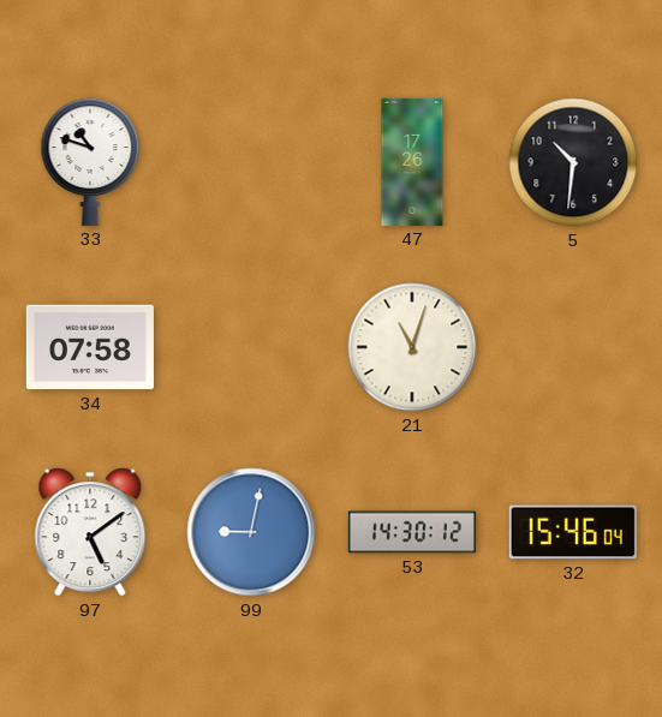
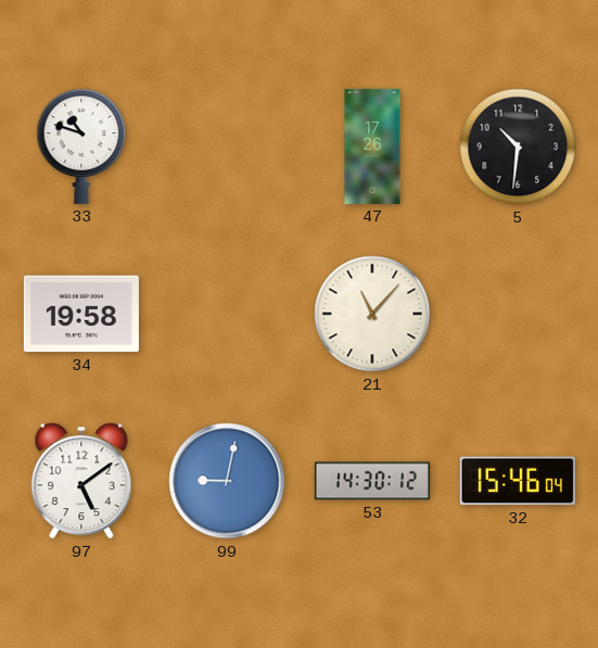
34: 07:58 -> 19:58 (81, 314)
21: 11:03 -> 11:07 (372, 314)
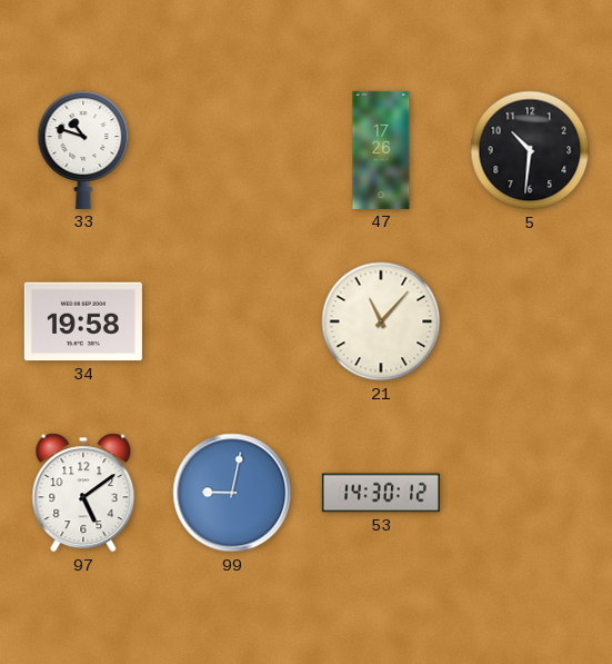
32: 15:46 -> none (518, 481)
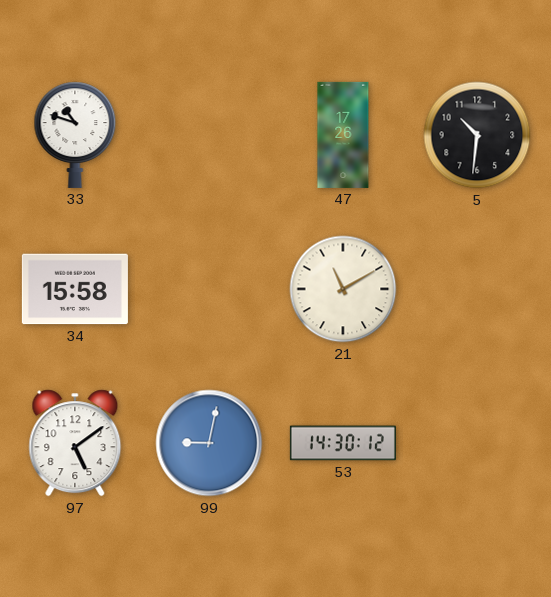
34: 19:58 -> 15:58 (75, 289)
21: 11:07 -> 11:10 (343, 289)
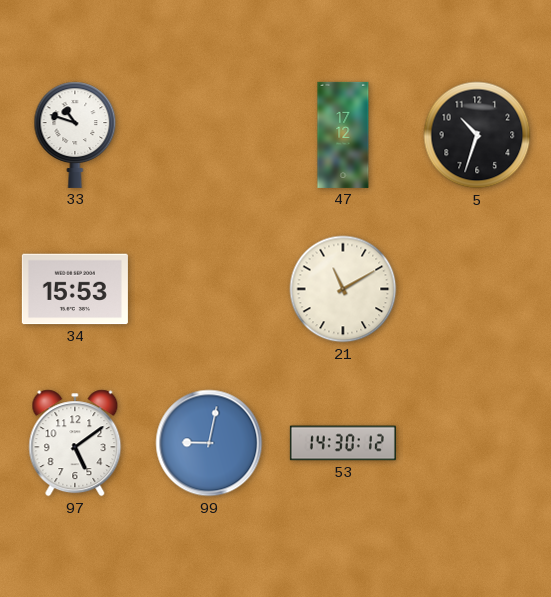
47: 17:26 -> 17:12 (343, 135)
5: 10:31 -> 10:33 (477, 135)
34: 15:58 -> 15:53 (75, 289)
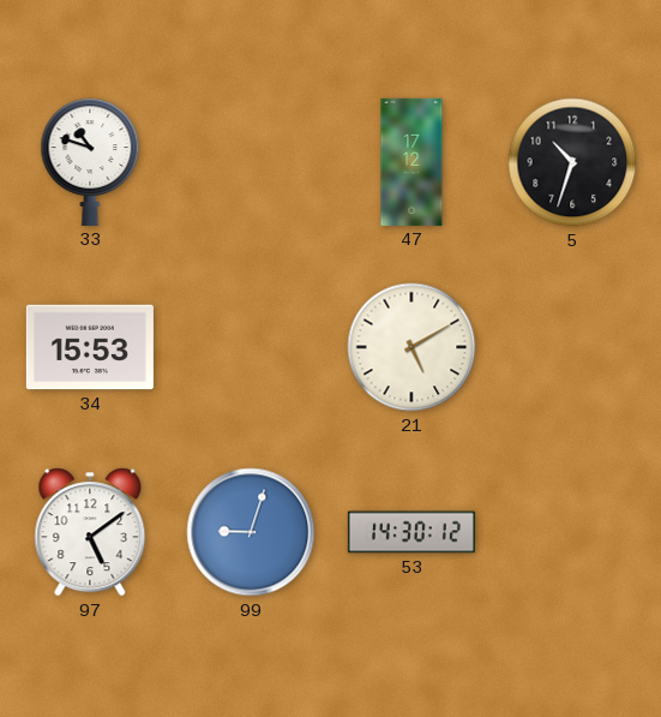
21: 11:10 -> 5:10 (411, 347)
99: 9:02 -> 9:03 (251, 532)
